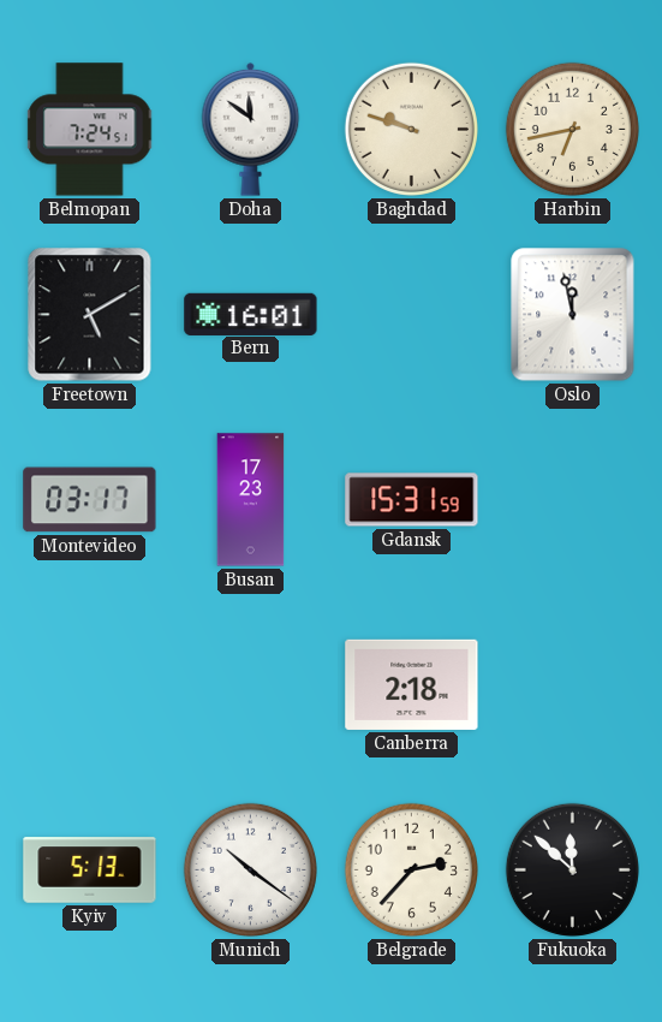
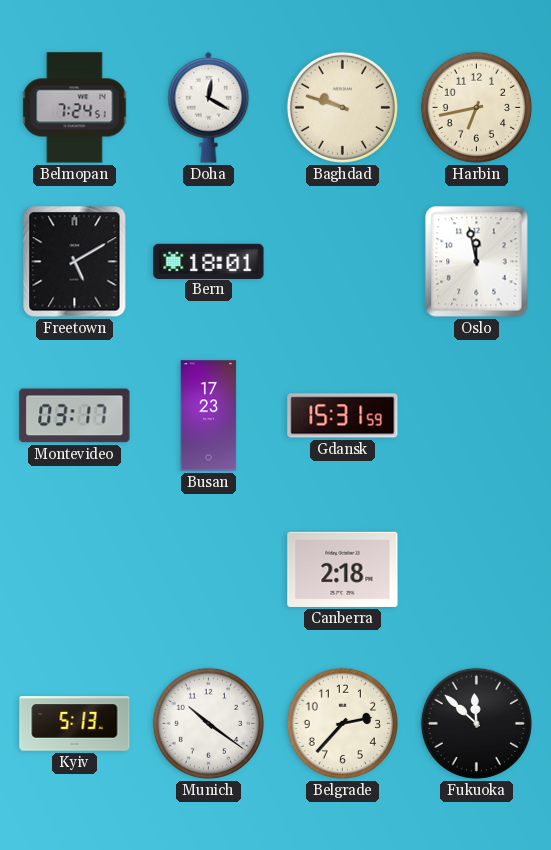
Doha: 11:51 -> 12:20 (209, 107)
Bern: 16:01 -> 18:01 (209, 261)
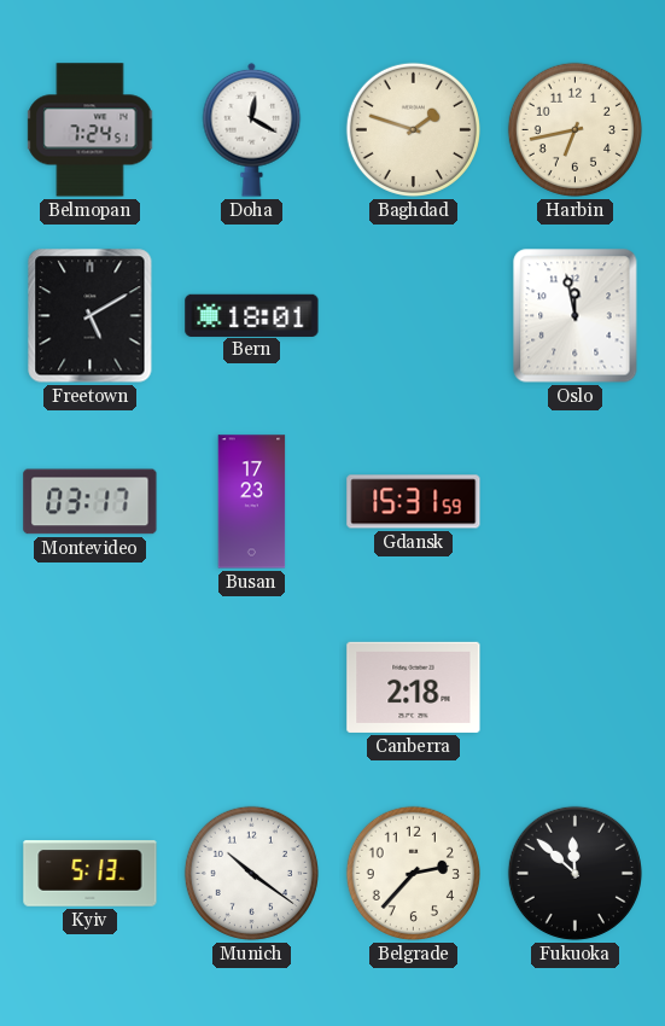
Baghdad: 9:48 -> 1:48 (413, 129)
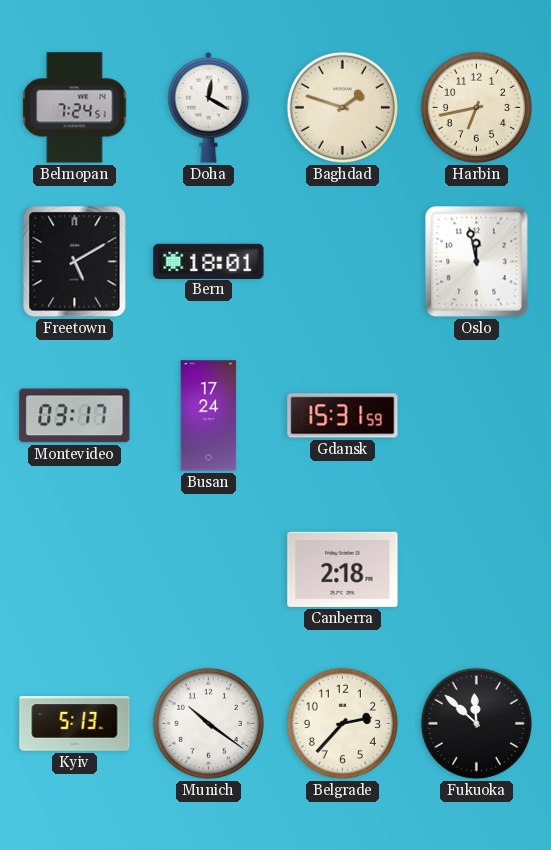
Busan: 17:23 -> 17:24 (209, 416)
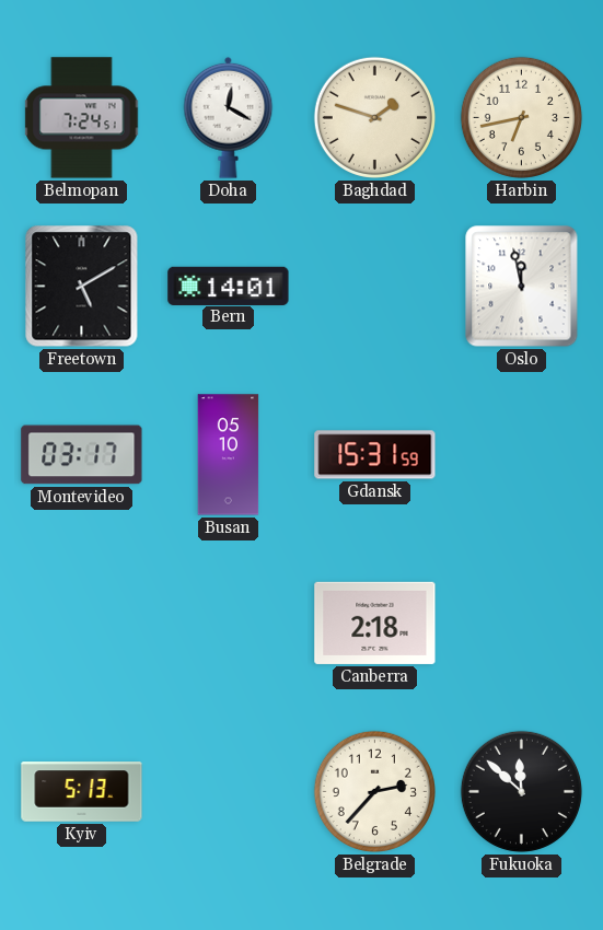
Bern: 18:01 -> 14:01 (229, 286)
Busan: 17:24 -> 05:10 (229, 455)
Munich: 10:21 -> none (208, 723)
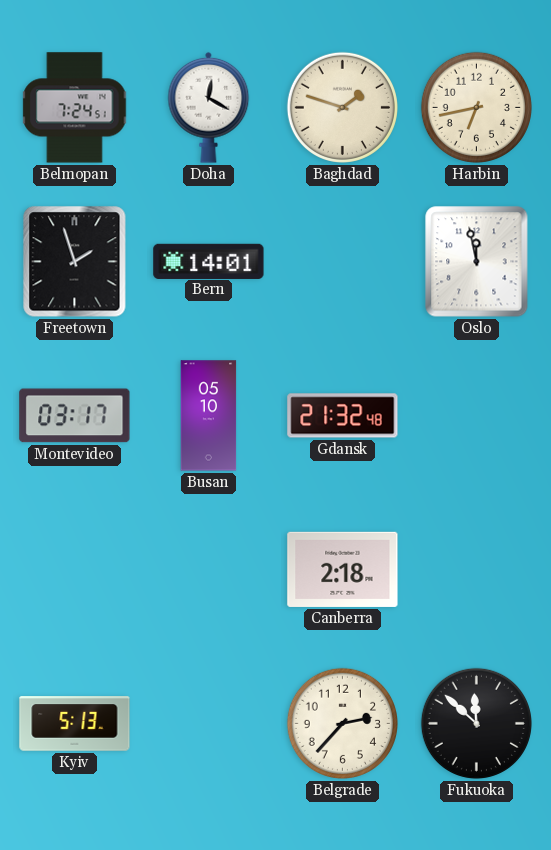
Freetown: 5:10 -> 1:57 (75, 262)
Gdansk: 15:31 -> 21:32 (343, 416)
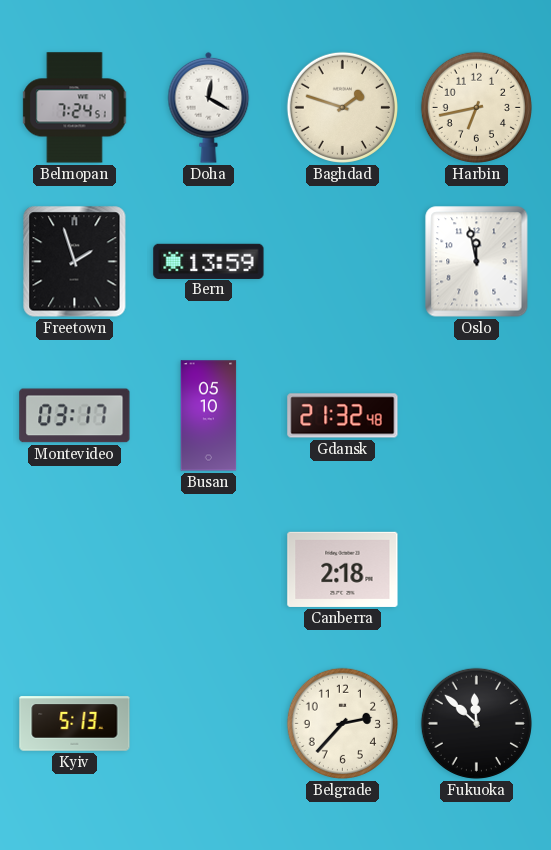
Bern: 14:01 -> 13:59 (209, 261)
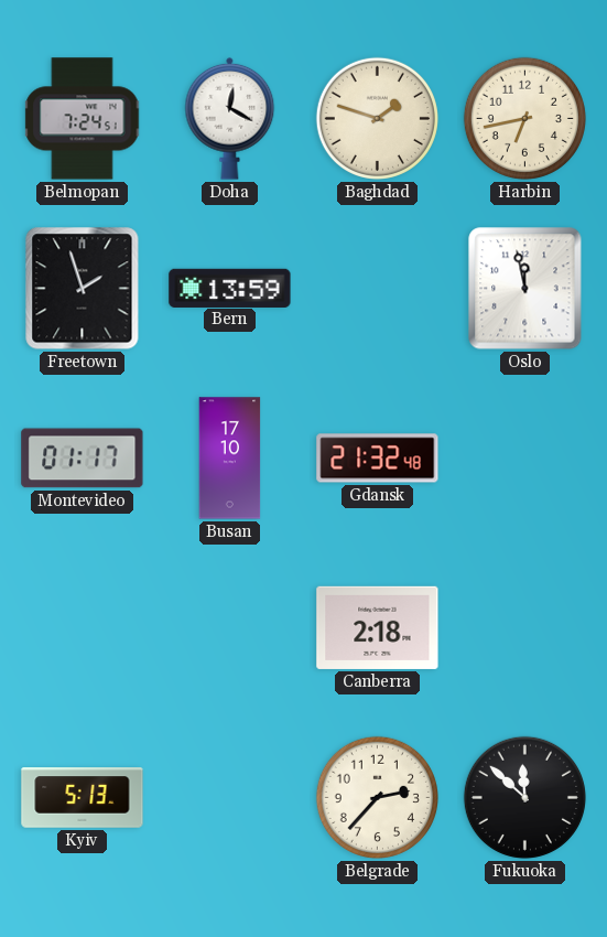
Montevideo: 03:17 -> 01:17 (83, 459)
Busan: 05:10 -> 17:10 (230, 459)
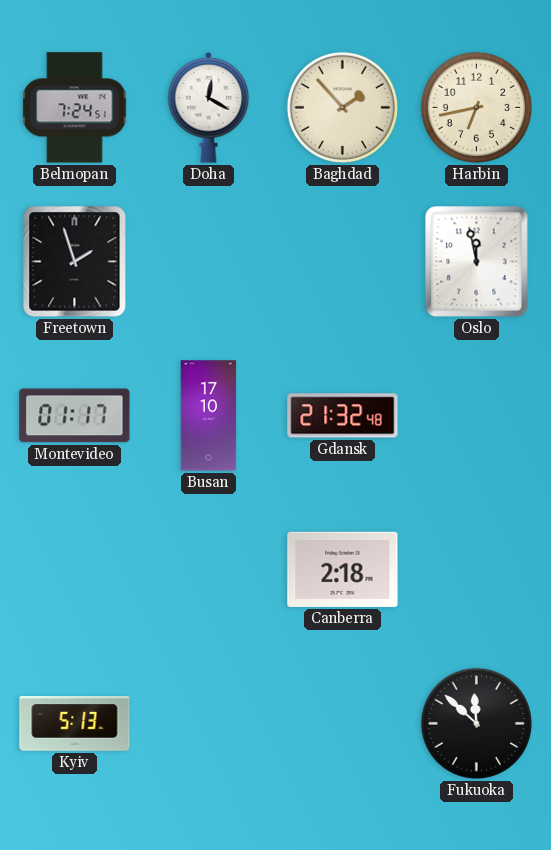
Baghdad: 1:48 -> 1:53 (342, 107)
Bern: 13:59 -> none (230, 288)
Belgrade: 2:37 -> none (377, 797)
